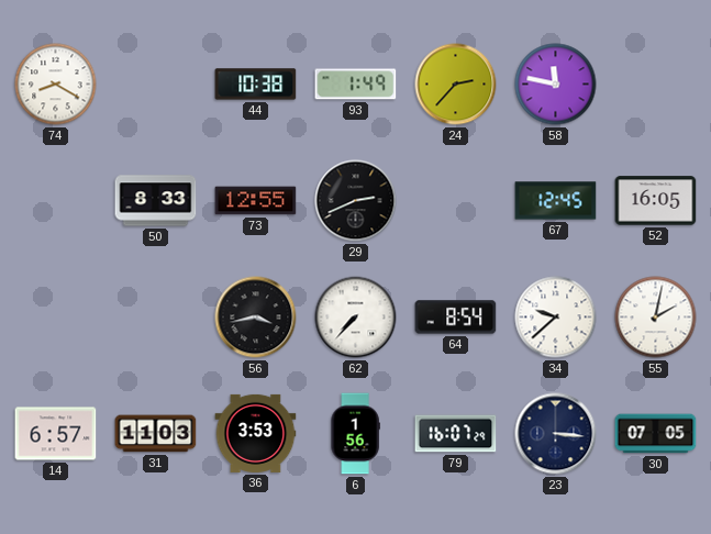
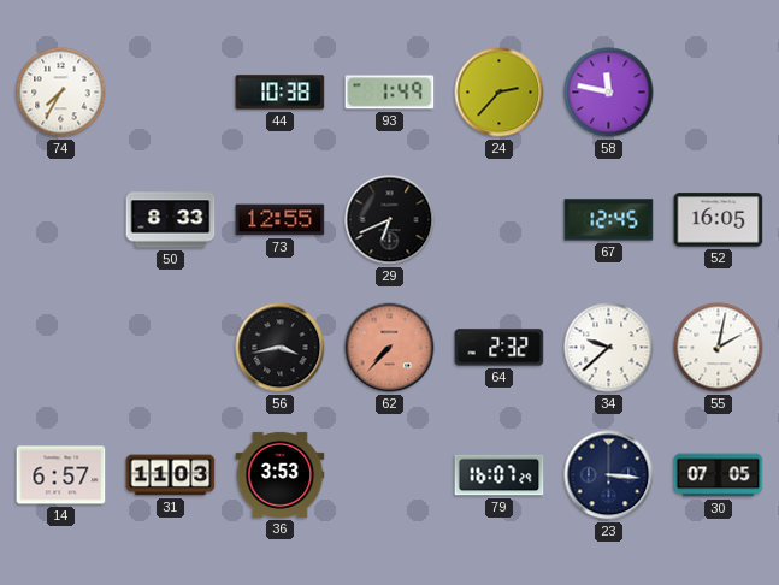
74: 8:20 -> 7:35 (61, 93)
29: 2:41 -> 6:41 (390, 220)
62 dial: white -> salmon (390, 348)
64: 8:54 -> 2:32 (500, 348)
6: 1:56 -> none (355, 434)
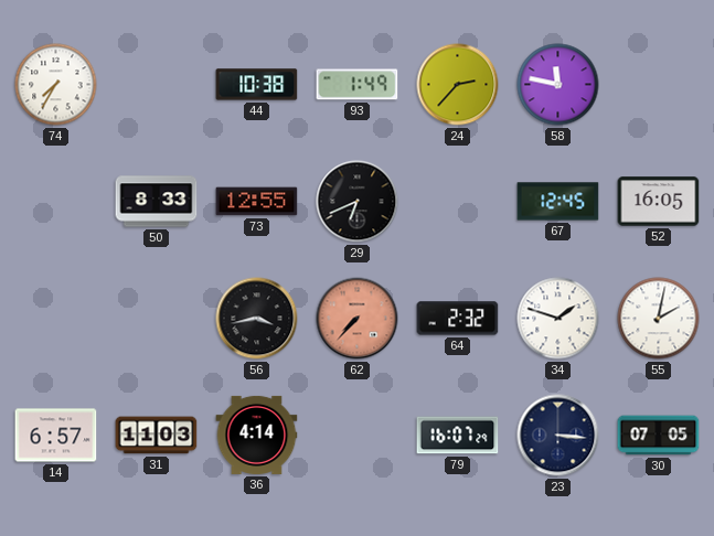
34: 9:38 -> 1:48 (558, 319)
36: 3:53 -> 4:14 (257, 435)
